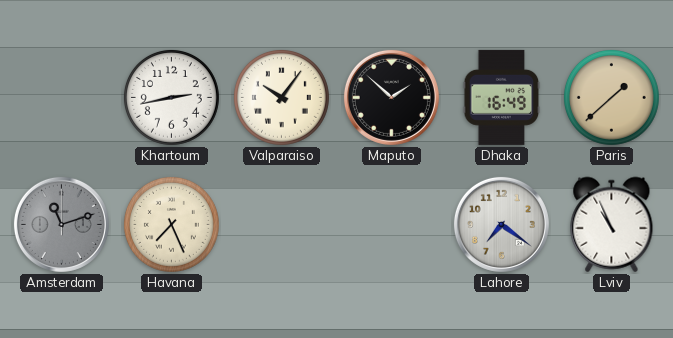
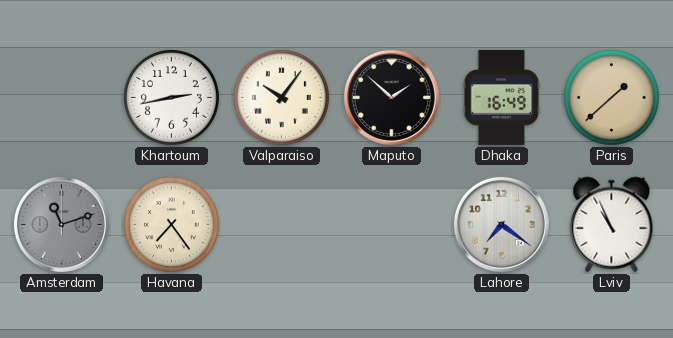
Havana: 7:26 -> 7:24 (171, 224)
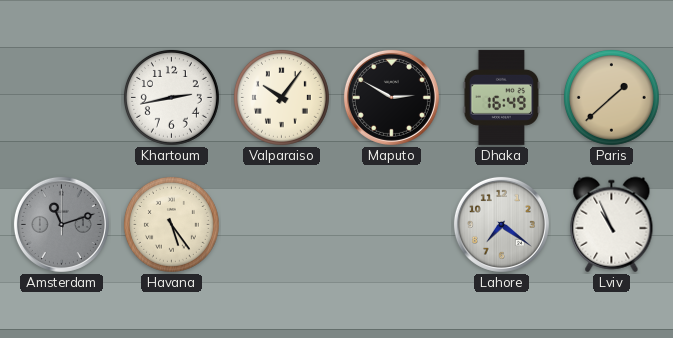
Maputo: 1:52 -> 2:50 (391, 97)
Havana: 7:24 -> 5:24 (171, 224)
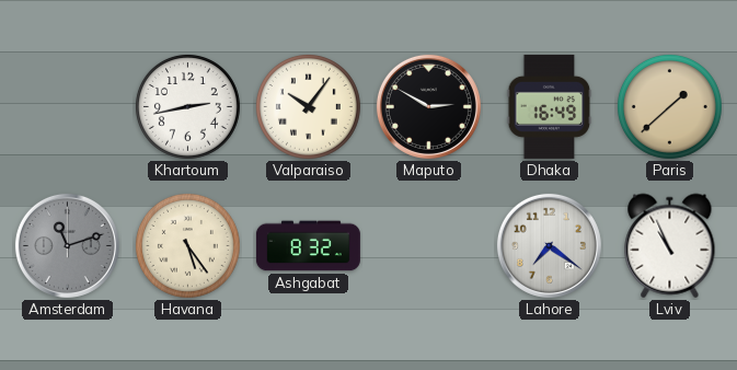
Ashgabat: none -> 8:32 (308, 246)
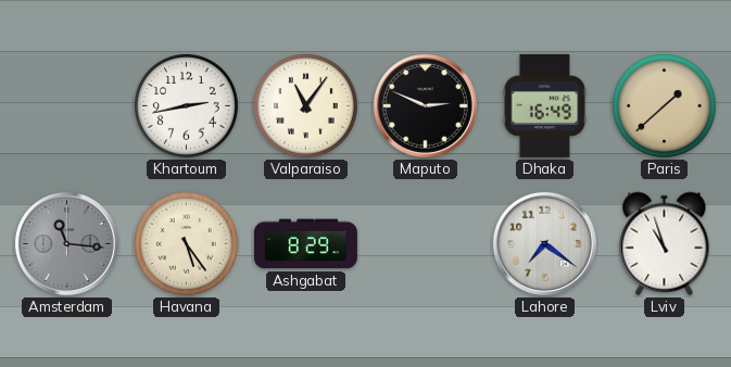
Valparaiso: 10:06 -> 11:06 (305, 105)
Maputo: 2:50 -> 2:49 (425, 105)
Amsterdam: 11:12 -> 11:16 (66, 243)
Ashgabat: 8:32 -> 8:29 (305, 244)
Lviv: 10:56 -> 10:57 (665, 244)
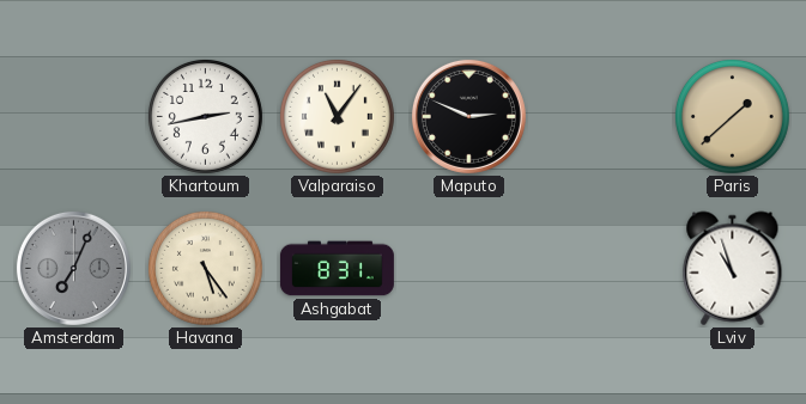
Dhaka: 16:49 -> none (545, 105)
Amsterdam: 11:16 -> 7:04 (73, 268)
Ashgabat: 8:29 -> 8:31 (337, 269)
Lahore: 7:21 -> none (544, 243)
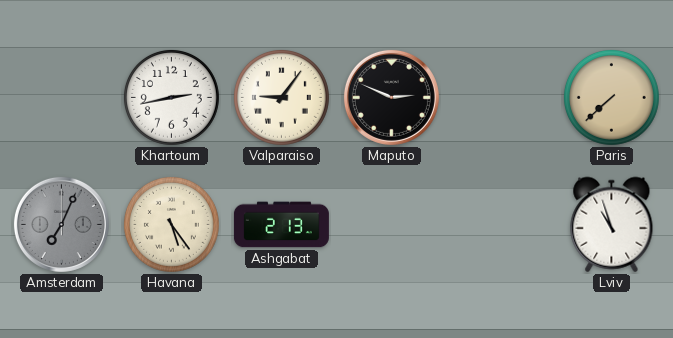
Valparaiso: 11:06 -> 9:06 (281, 97)
Paris: 1:38 -> 7:38 (611, 97)
Ashgabat: 8:31 -> 2:13 (281, 225)
